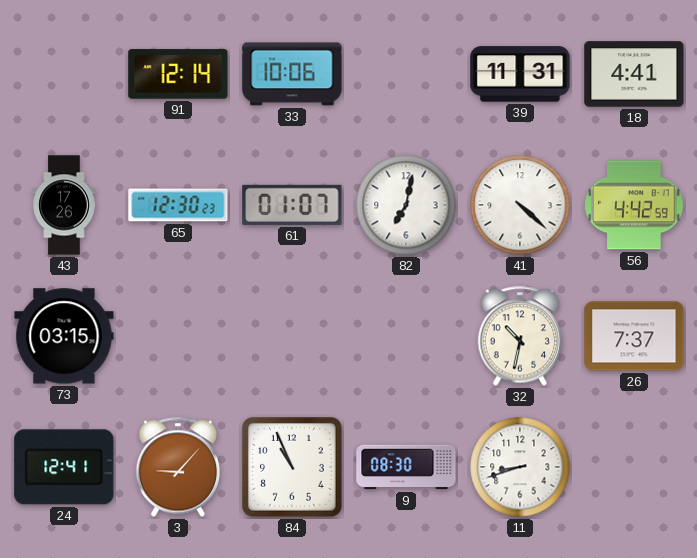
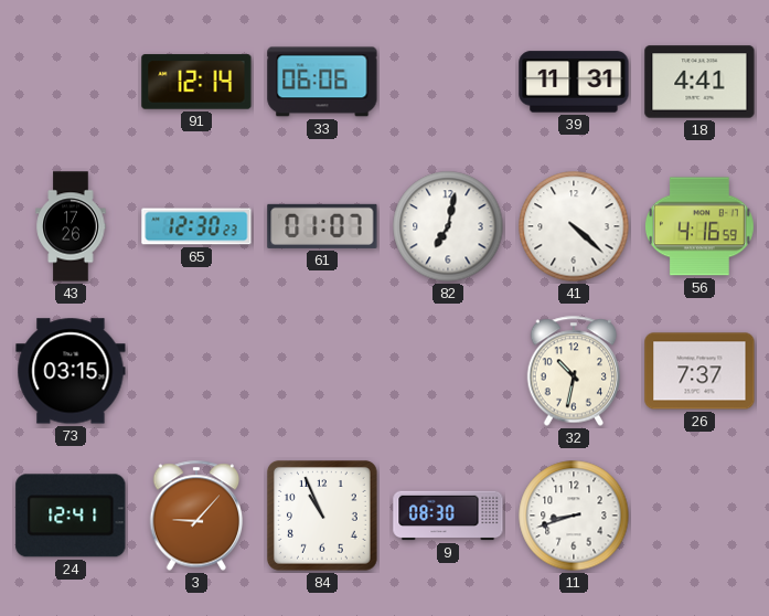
33: 10:06 -> 06:06 (322, 82)
56: 4:42 -> 4:16 (699, 226)
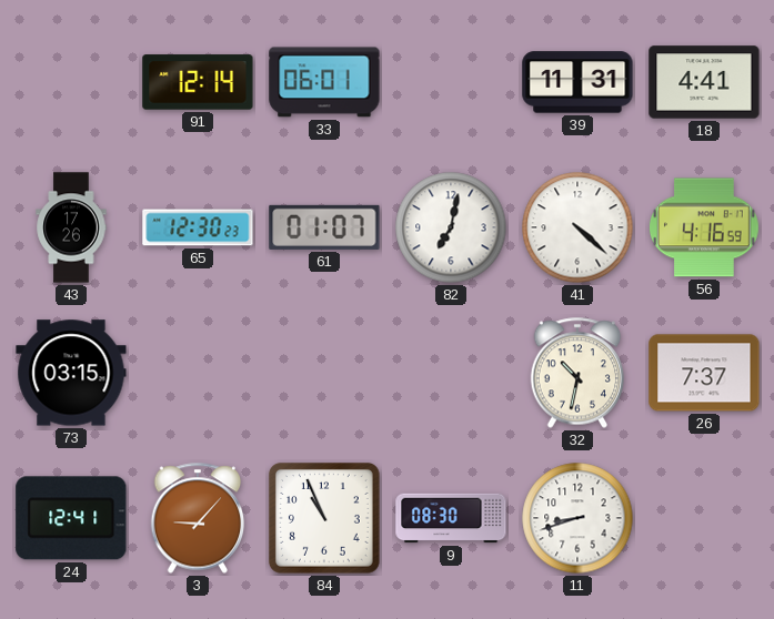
33: 06:06 -> 06:01 (324, 82)
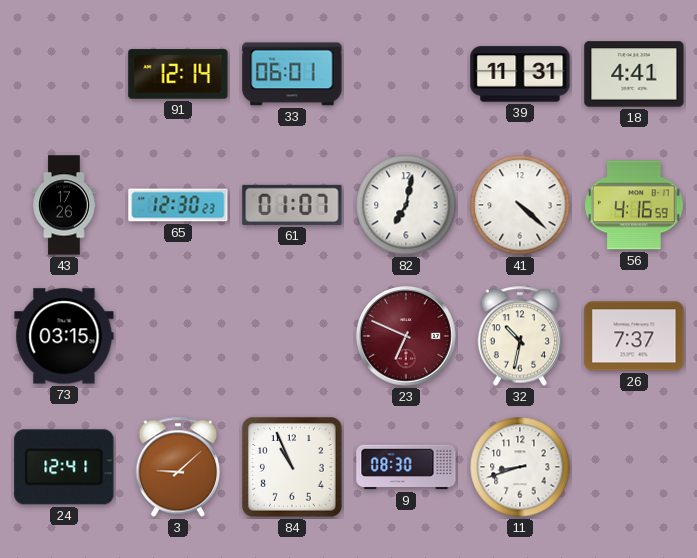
23: none -> 6:49 (406, 336)
3: 9:07 -> 9:08 (178, 467)
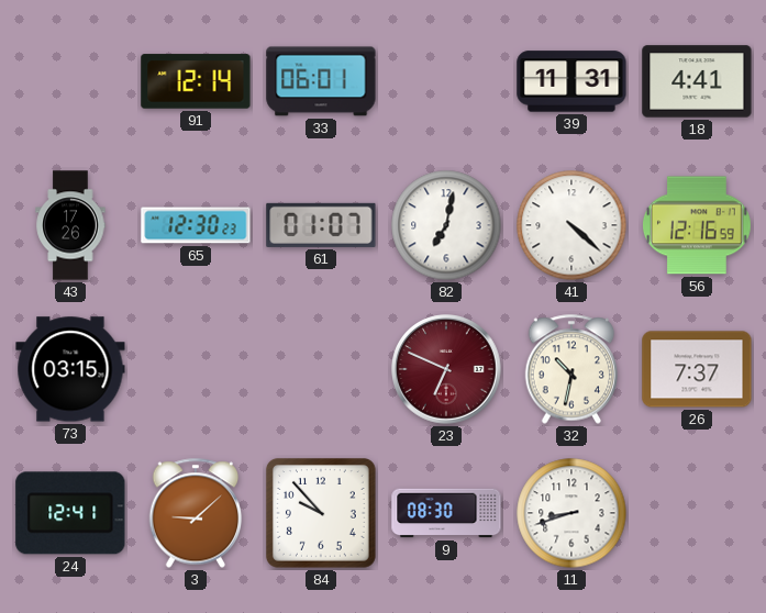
56: 4:16 -> 12:16 (697, 225)
84: 10:56 -> 9:53 (321, 513)
